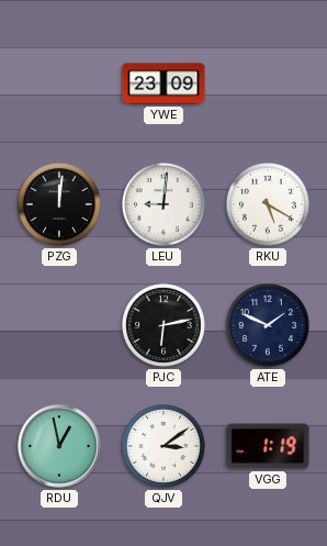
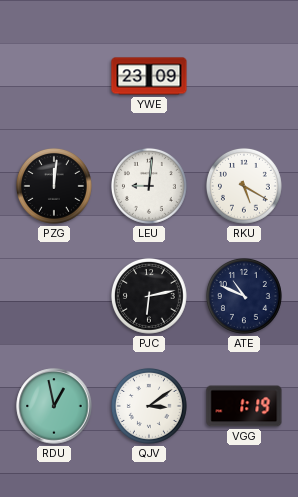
ATE: 1:49 -> 10:49 (244, 296)
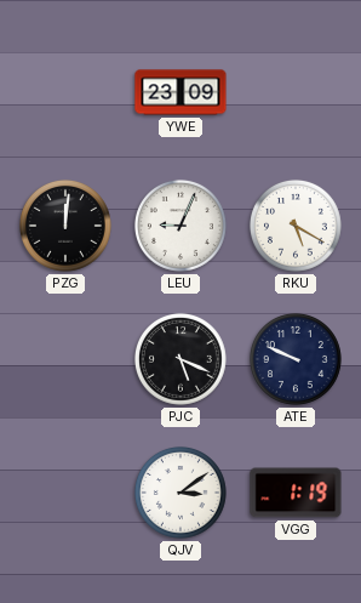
LEU: 9:01 -> 9:04 (180, 226)
PJC: 6:13 -> 5:19 (180, 359)
ATE: 10:49 -> 9:49 (296, 359)
RDU: 12:58 -> none (54, 406)
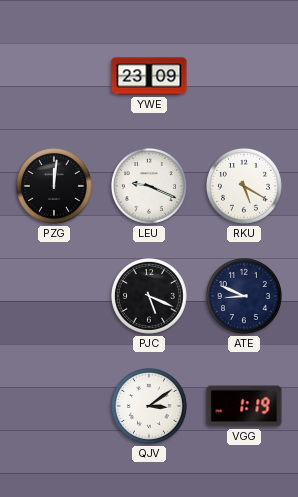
LEU: 9:04 -> 9:19 (149, 186)
ATE: 9:49 -> 8:49 (244, 296)
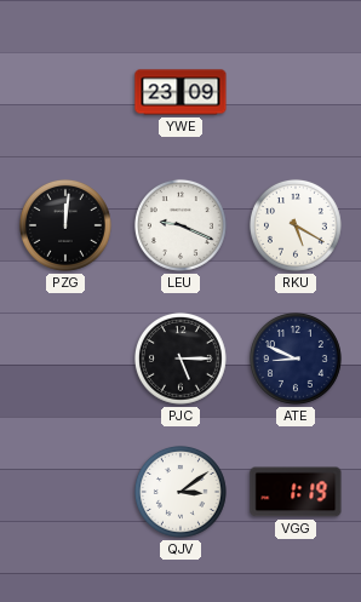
PJC: 5:19 -> 5:15 (180, 359)
